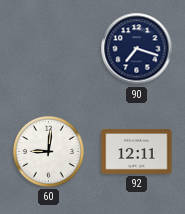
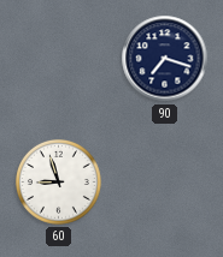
60: 9:01 -> 8:57 (58, 181)
92: 12:11 -> none (137, 152)
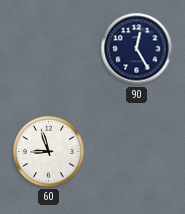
90: 7:18 -> 12:25 (137, 49)
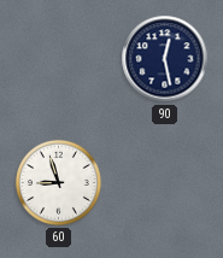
90: 12:25 -> 12:28 (165, 59)
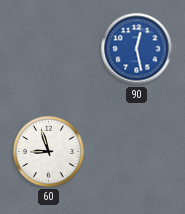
90 dial: navy -> blue (137, 49)
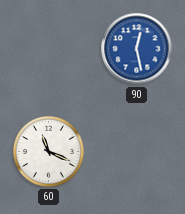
60: 8:57 -> 11:19 (48, 151)
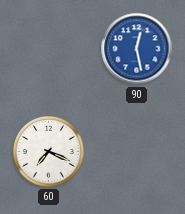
60: 11:19 -> 7:19 (48, 151)
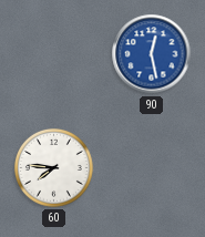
60: 7:19 -> 7:46 (53, 167)
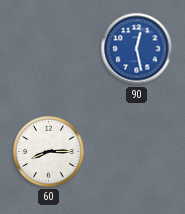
60: 7:46 -> 8:15 (48, 151)
